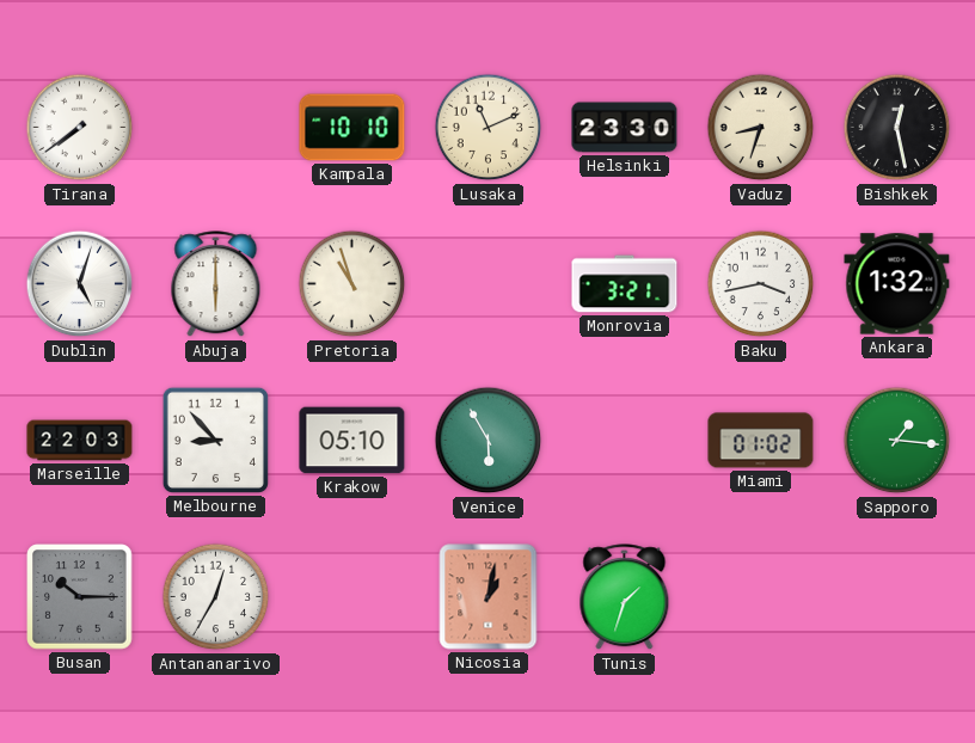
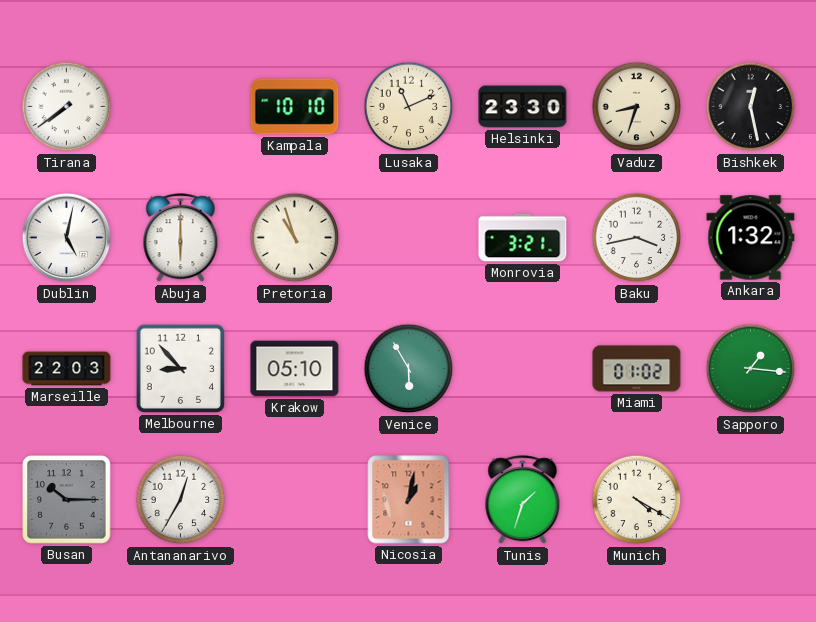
Dublin: 5:03 -> 5:02 (67, 238)
Munich: none -> 4:20 (637, 500)
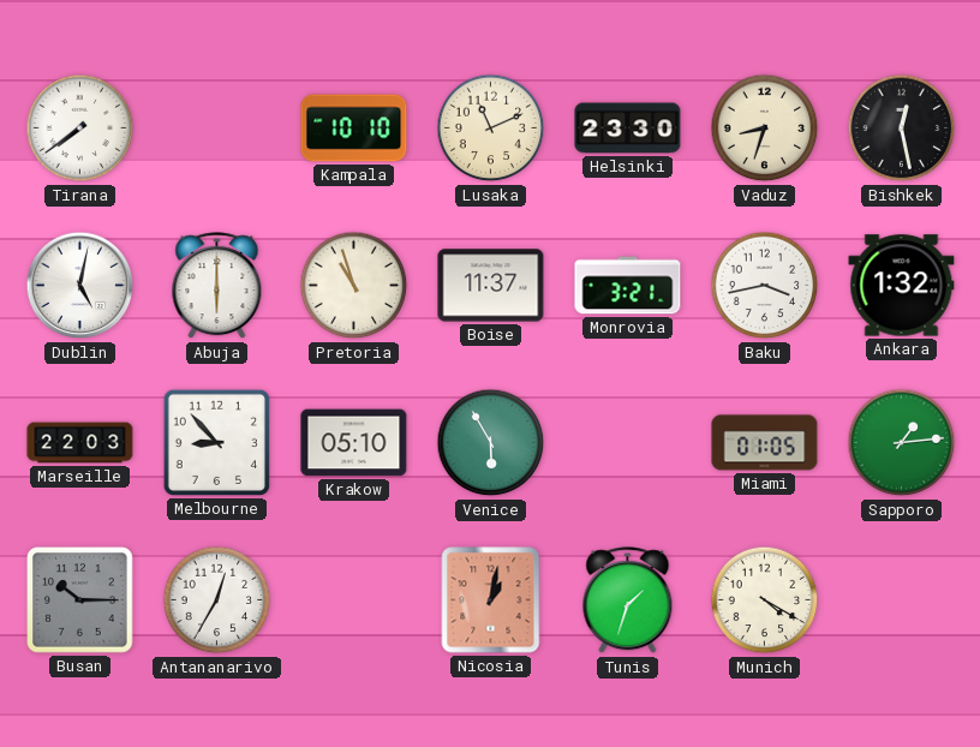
Boise: none -> 11:37 (491, 286)
Miami: 01:02 -> 01:05 (765, 443)
Sapporo: 1:16 -> 1:14 (902, 443)
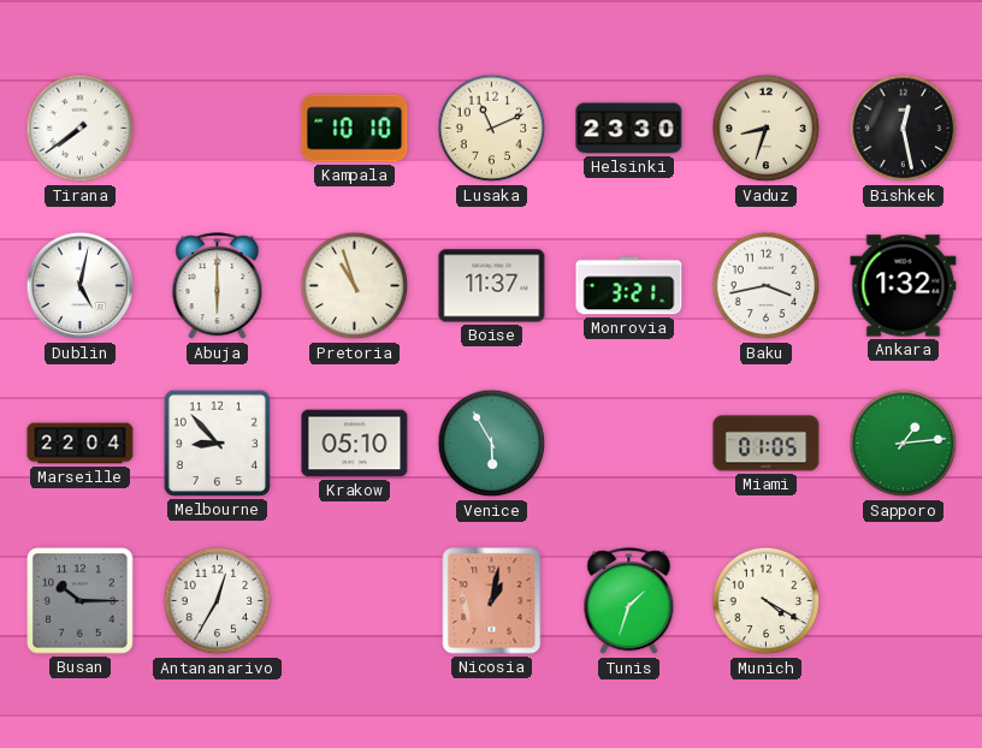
Marseille: 22:03 -> 22:04 (81, 444)
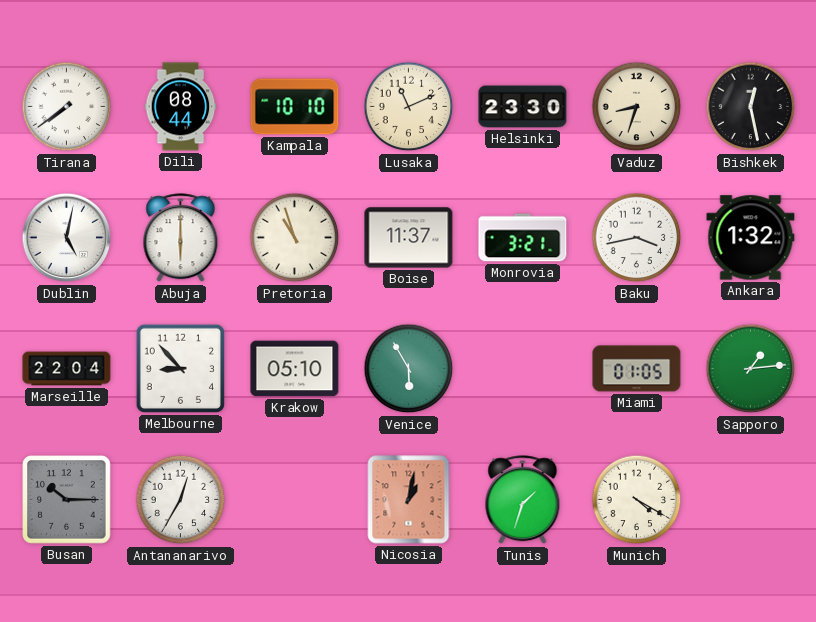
Dili: none -> 08:44 (181, 107)
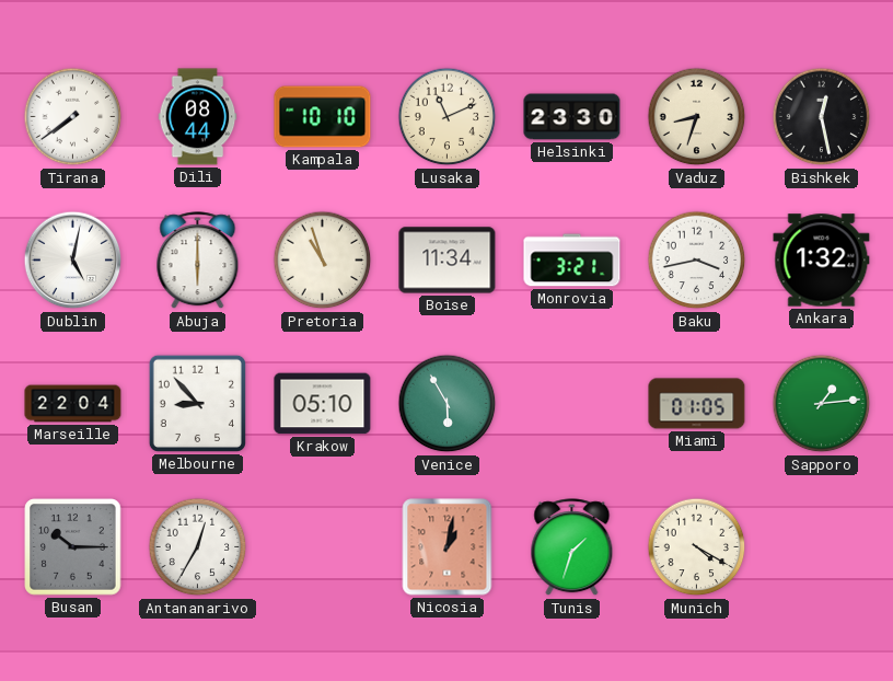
Boise: 11:37 -> 11:34 (448, 261)
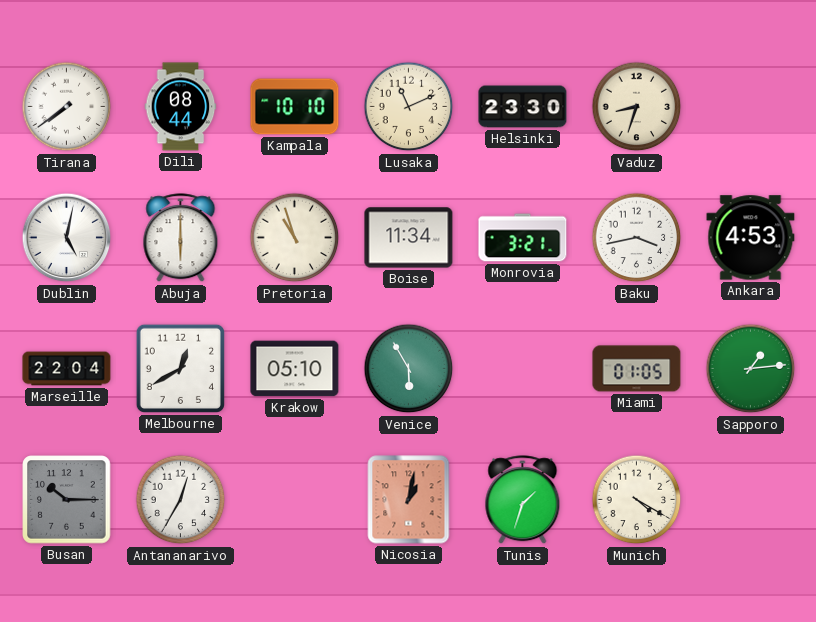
Bishkek: 12:28 -> none (822, 117)
Ankara: 1:32 -> 4:53 (751, 238)
Melbourne: 8:53 -> 12:40 (180, 368)
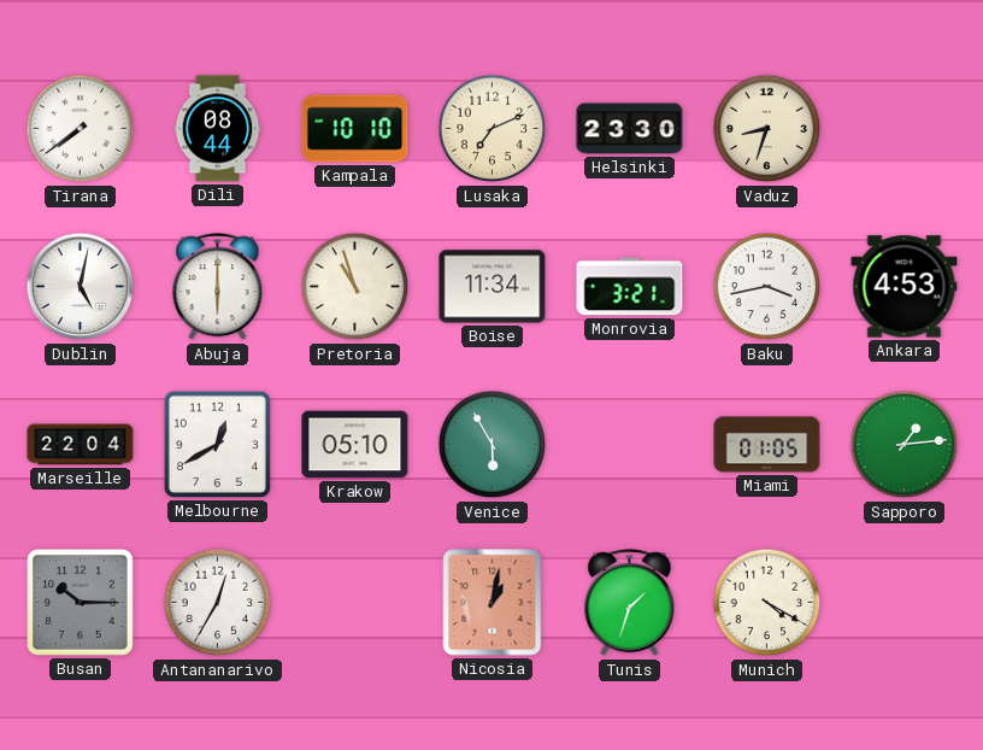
Lusaka: 11:11 -> 7:11 (493, 129)
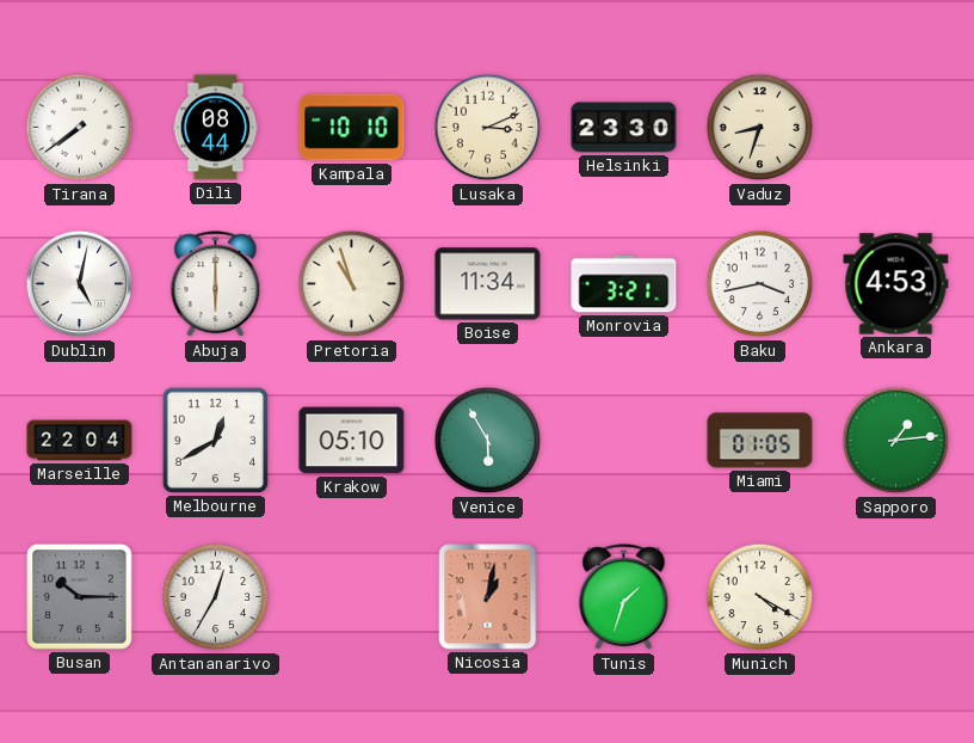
Lusaka: 7:11 -> 3:11 (488, 128)
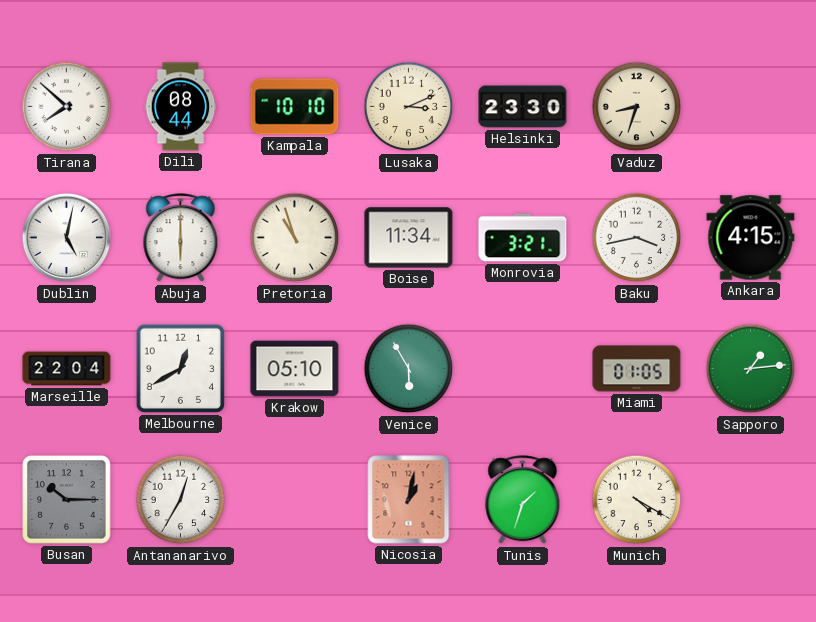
Tirana: 7:39 -> 7:52 (67, 107)
Ankara: 4:53 -> 4:15 (751, 238)
